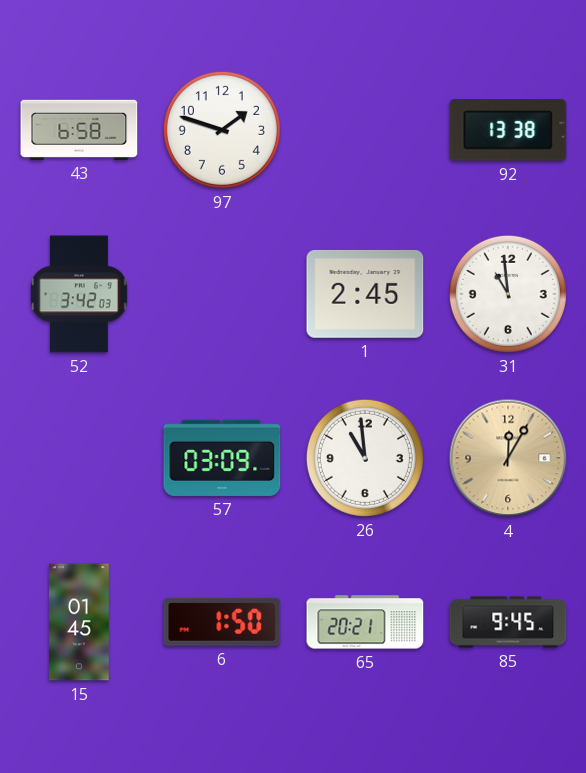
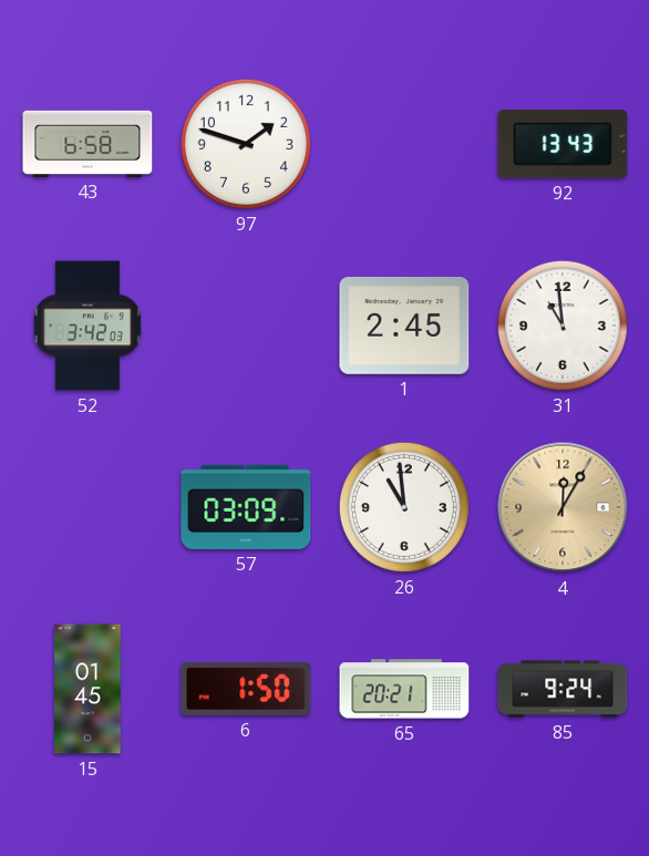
92: 13:38 -> 13:43 (563, 144)
85: 9:45 -> 9:24 (563, 689)
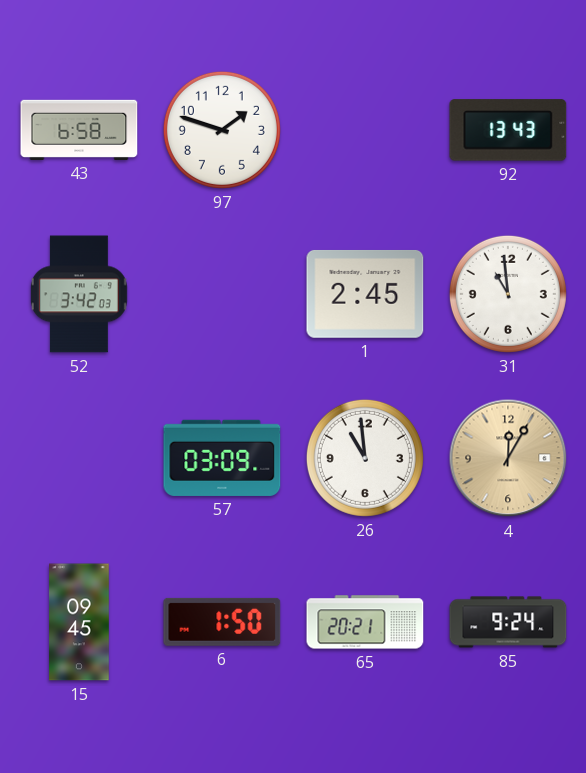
15: 01:45 -> 09:45 (79, 622)
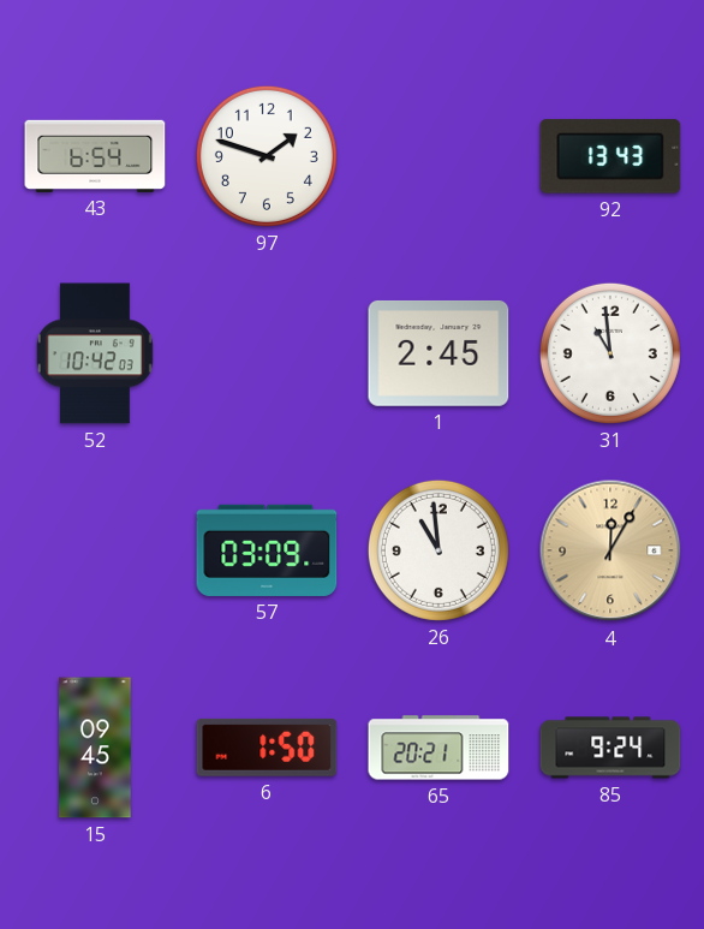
43: 6:58 -> 6:54 (95, 156)
52: 3:42 -> 10:42 (95, 353)
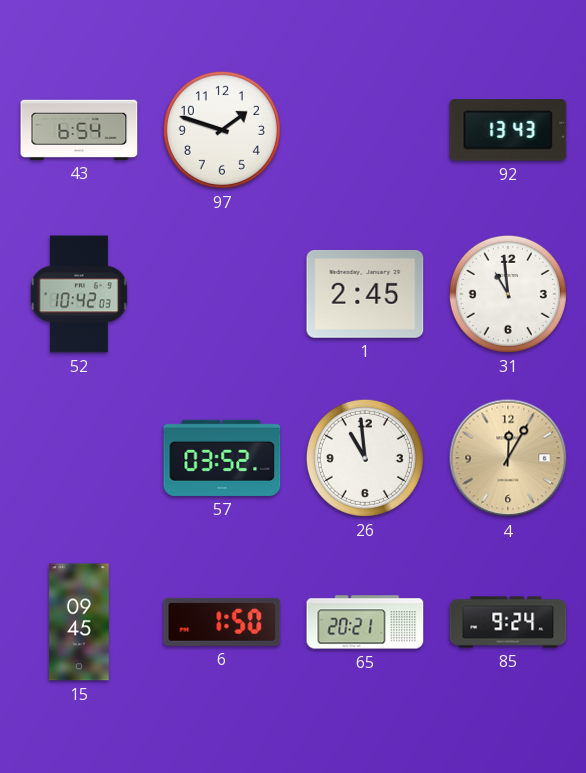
57: 03:09 -> 03:52 (222, 458)
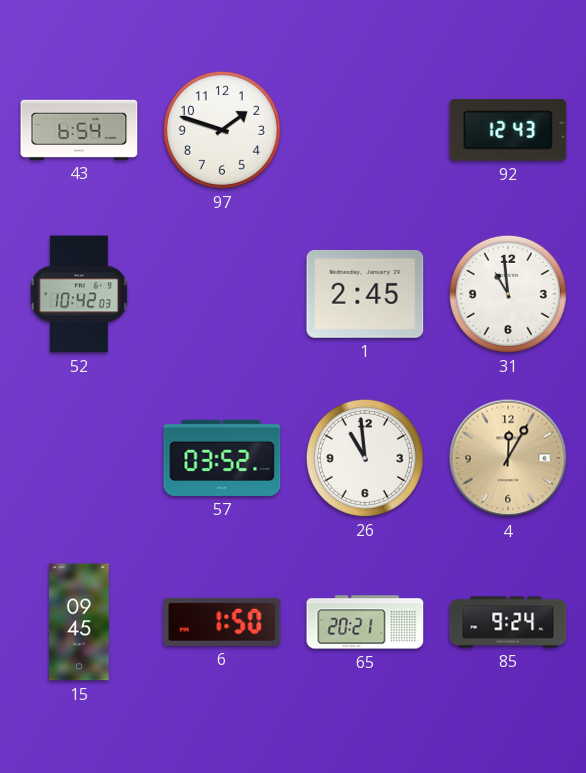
92: 13:43 -> 12:43 (508, 130)
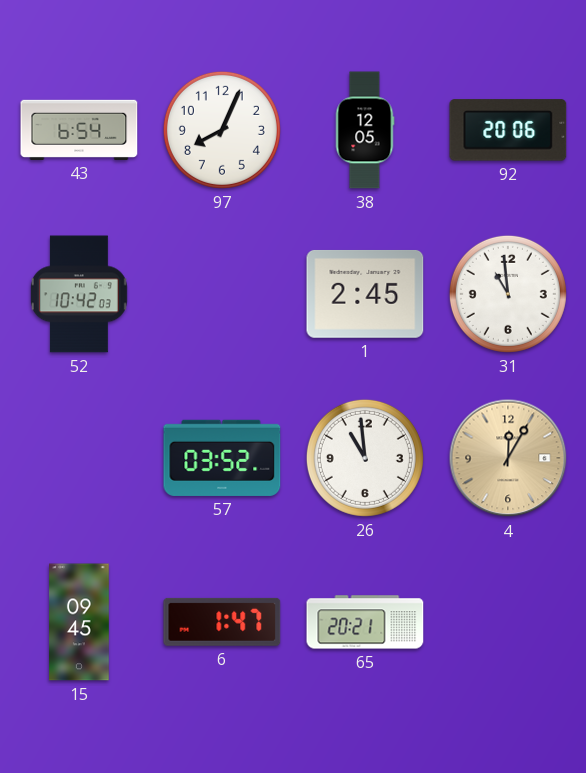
97: 1:48 -> 8:04 (222, 130)
38: none -> 12:05 (365, 130)
92: 12:43 -> 20:06 (508, 130)
6: 1:50 -> 1:47 (222, 622)
85: 9:24 -> none (508, 622)
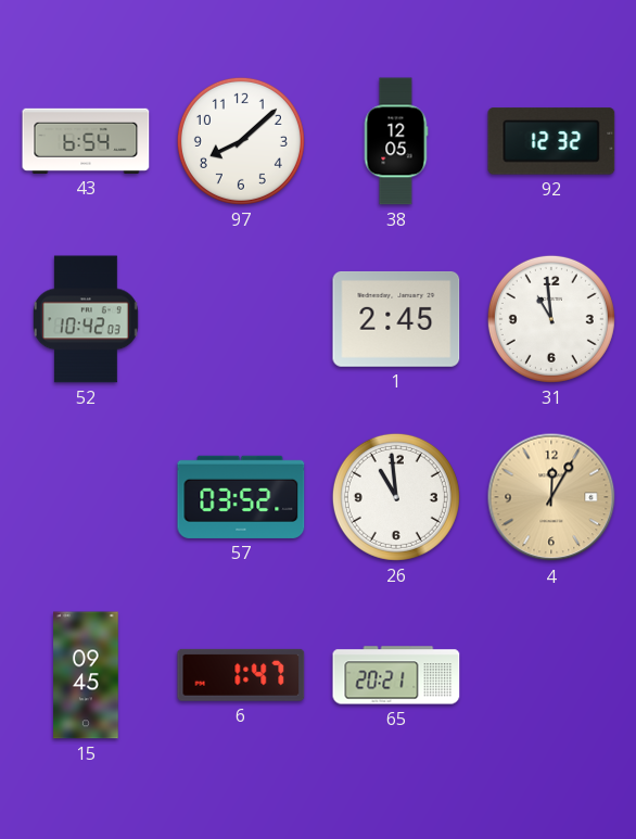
97: 8:04 -> 8:08 (241, 141)
92: 20:06 -> 12:32 (551, 141)
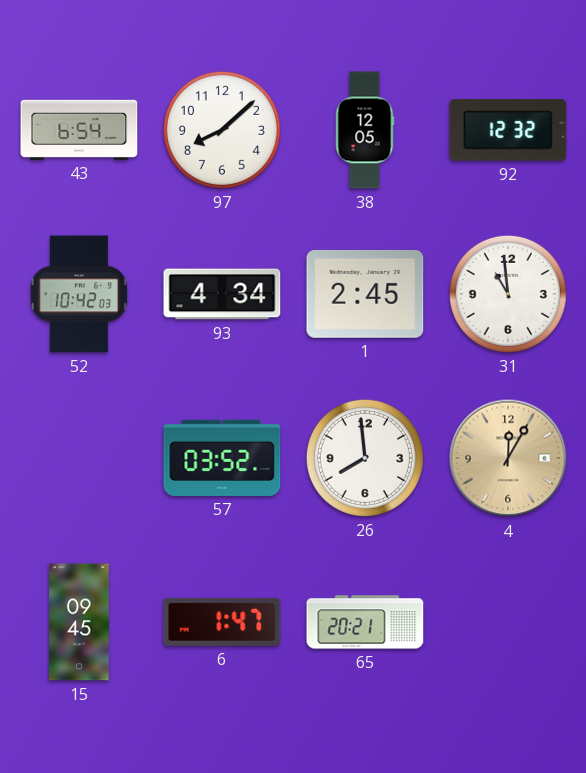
93: none -> 4:34 (222, 294)
26: 10:59 -> 7:59 (365, 458)
